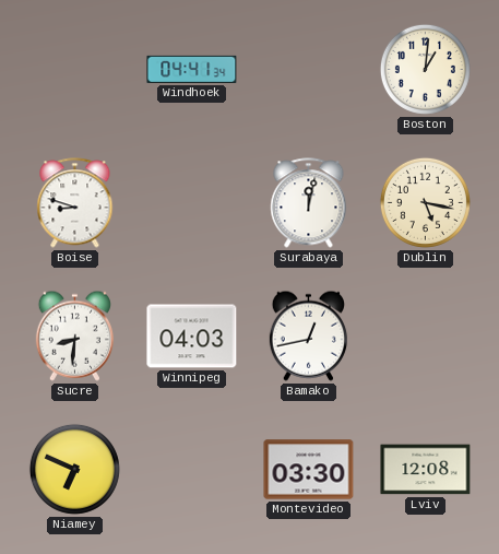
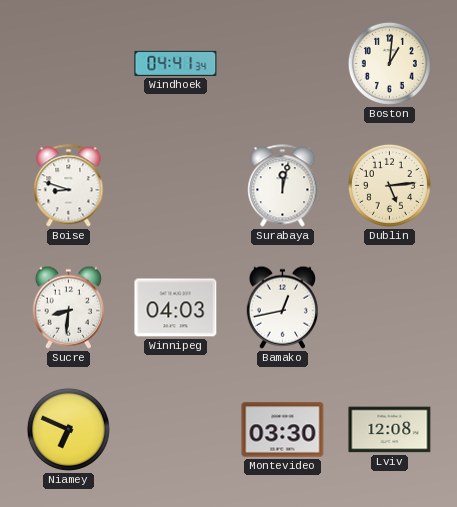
Dublin: 5:17 -> 5:14 (389, 185)
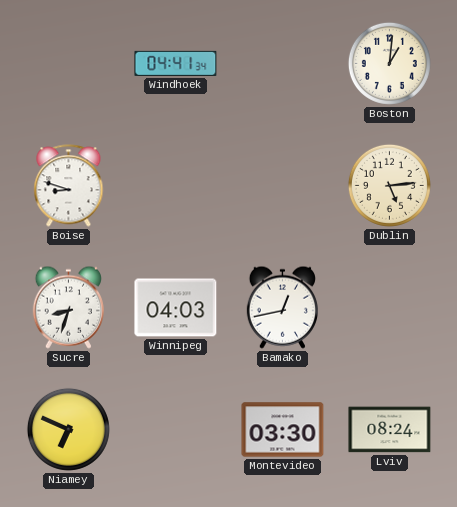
Surabaya: 12:02 -> none (283, 186)
Sucre: 8:31 -> 8:33 (68, 307)
Lviv: 12:08 -> 08:24 (390, 430)
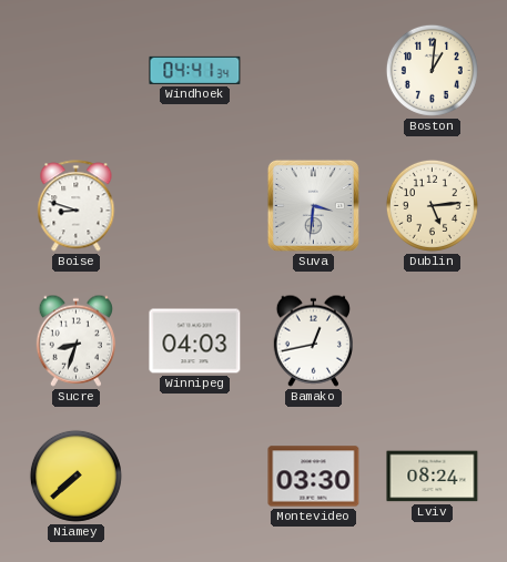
Suva: none -> 3:31 (313, 205)
Niamey: 6:49 -> 7:38 (75, 476)
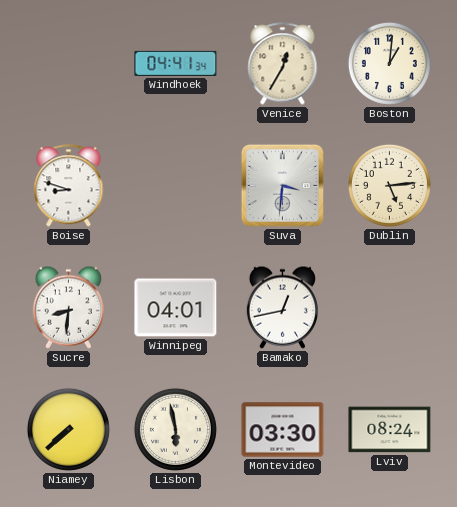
Venice: none -> 12:35 (283, 64)
Sucre: 8:33 -> 8:31 (68, 307)
Winnipeg: 04:03 -> 04:01 (176, 308)
Lisbon: none -> 5:58 (175, 429)
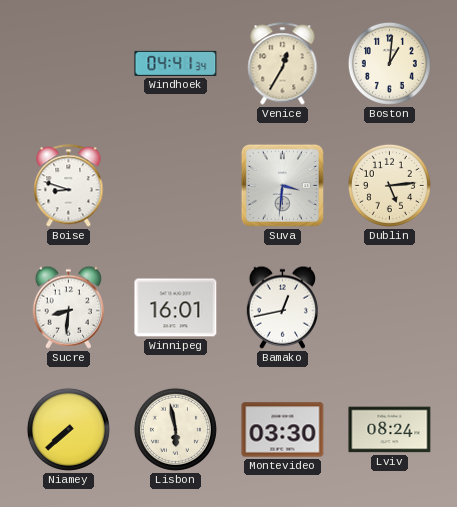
Winnipeg: 04:01 -> 16:01 (176, 308)
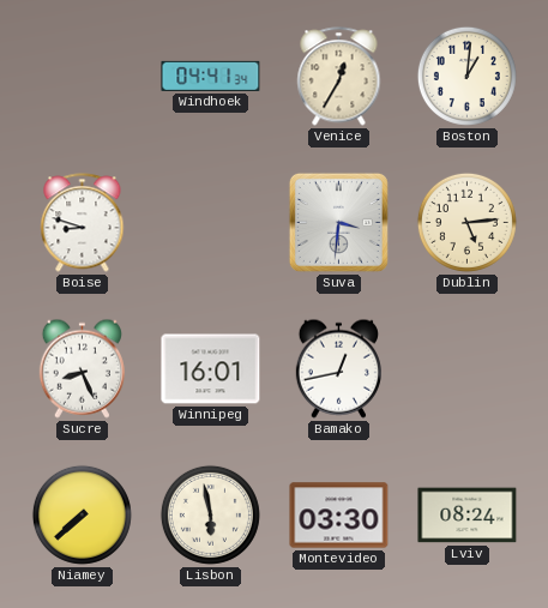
Sucre: 8:31 -> 8:26 (82, 368)
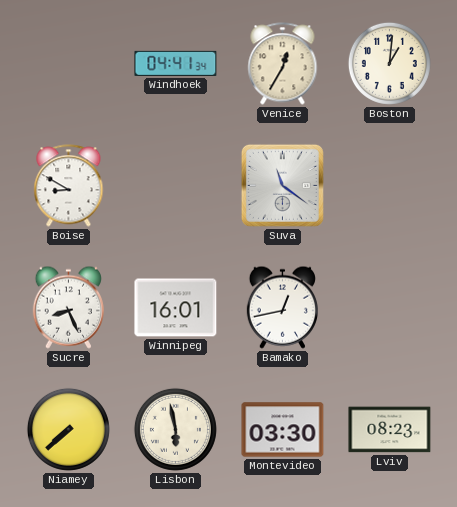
Boise: 8:48 -> 8:50 (69, 186)
Suva: 3:31 -> 11:21 (282, 185)
Dublin: 5:14 -> none (466, 222)
Lviv: 08:24 -> 08:23 (390, 430)
